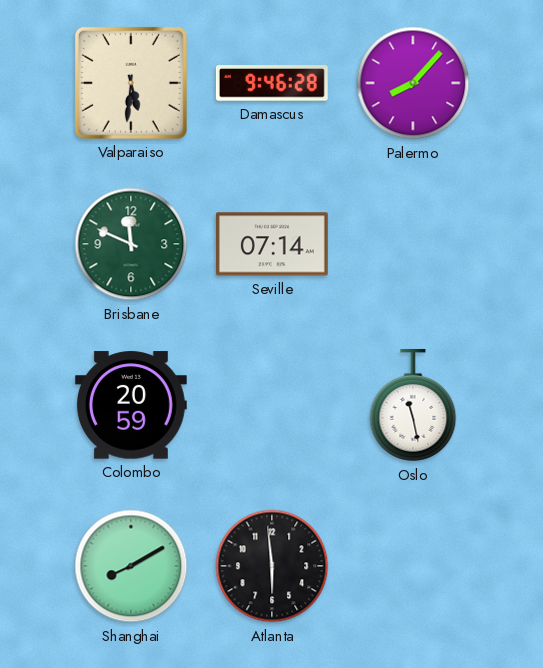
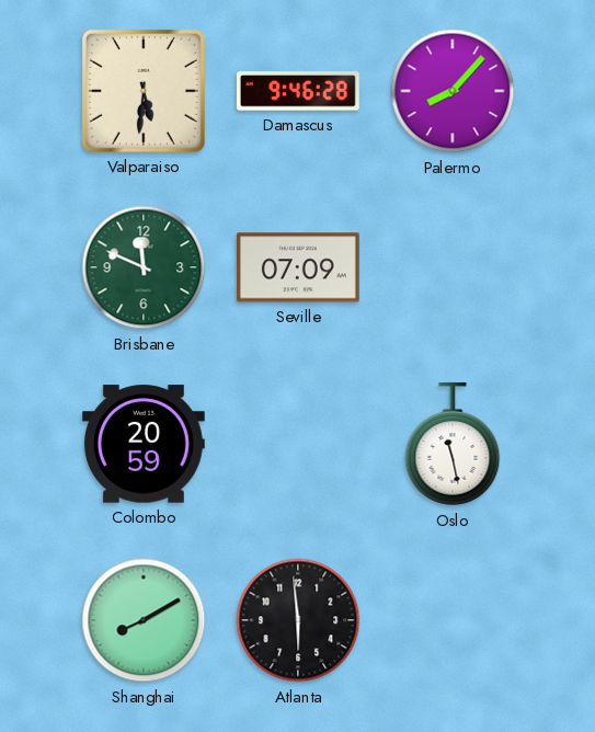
Seville: 07:14 -> 07:09 (298, 267)
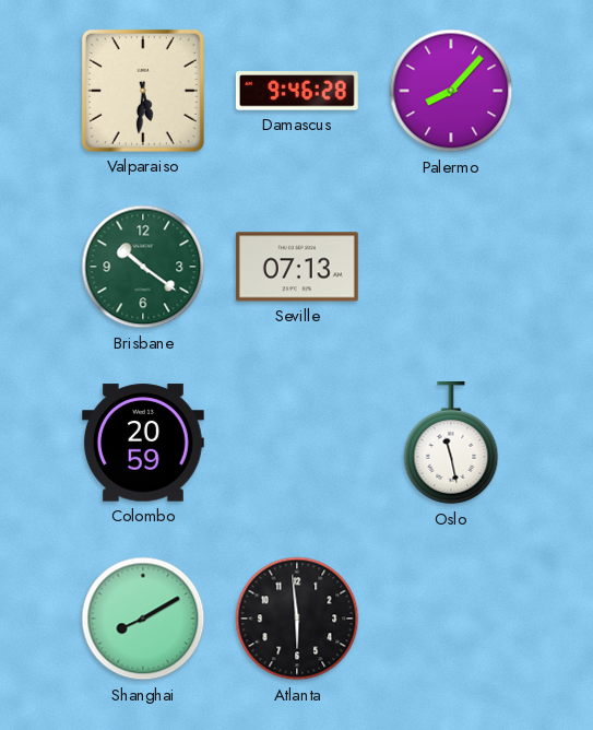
Brisbane: 11:49 -> 10:21 (143, 267)
Seville: 07:09 -> 07:13 (297, 267)
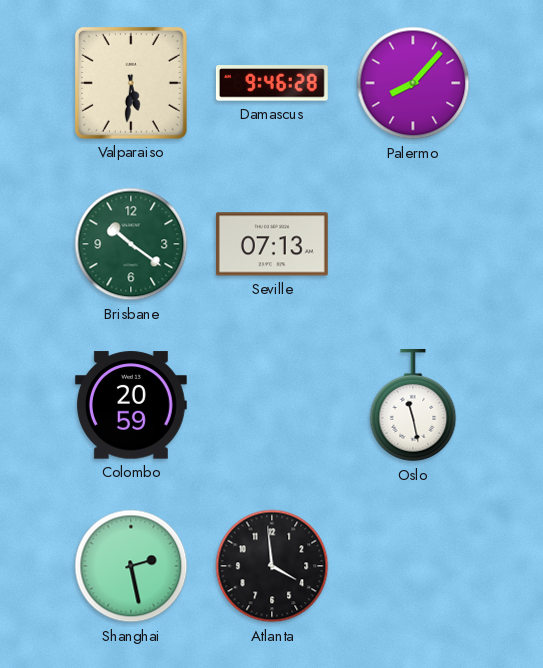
Shanghai: 8:10 -> 2:28 (131, 566)
Atlanta: 5:59 -> 3:59 (272, 566)
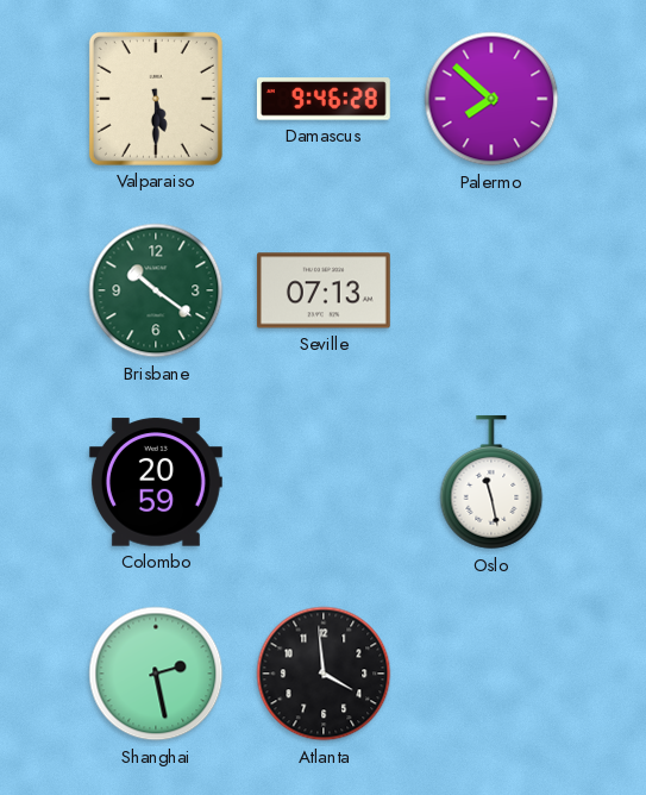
Valparaiso: 5:31 -> 5:30 (156, 99)
Palermo: 8:07 -> 7:52 (491, 99)
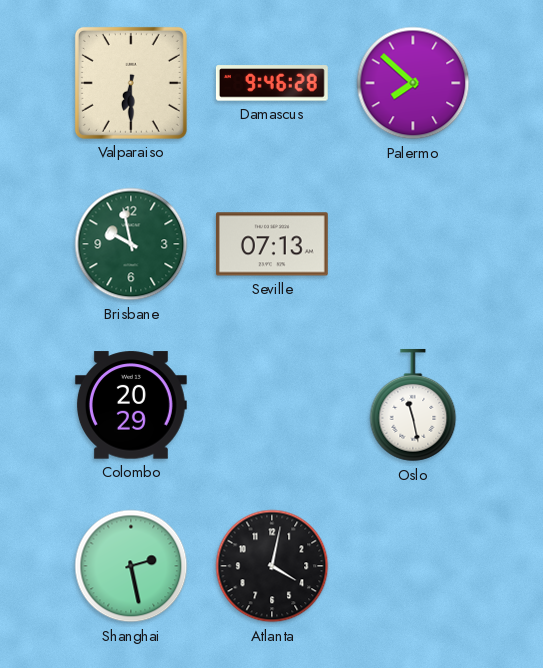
Valparaiso: 5:30 -> 6:30 (131, 83)
Brisbane: 10:21 -> 9:58 (131, 244)
Colombo: 20:59 -> 20:29 (131, 405)
Atlanta: 3:59 -> 4:02 (272, 566)
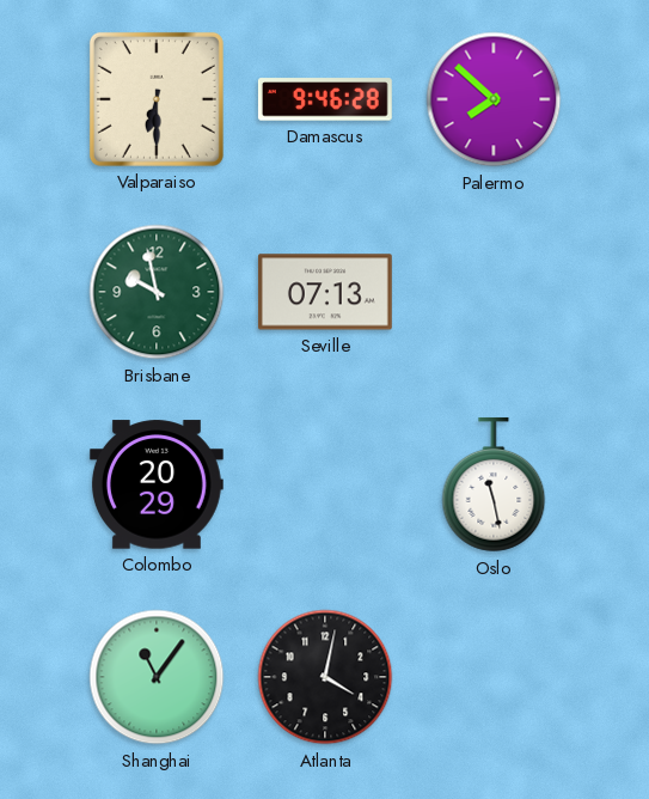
Shanghai: 2:28 -> 11:06 (157, 677)
